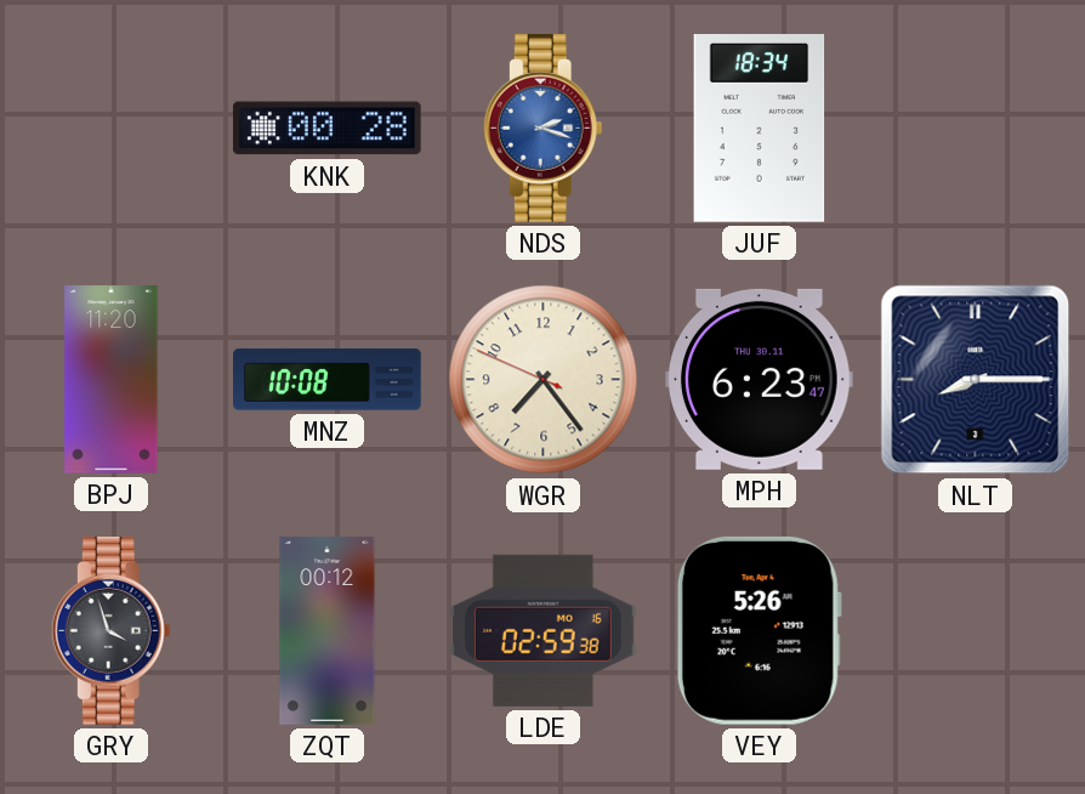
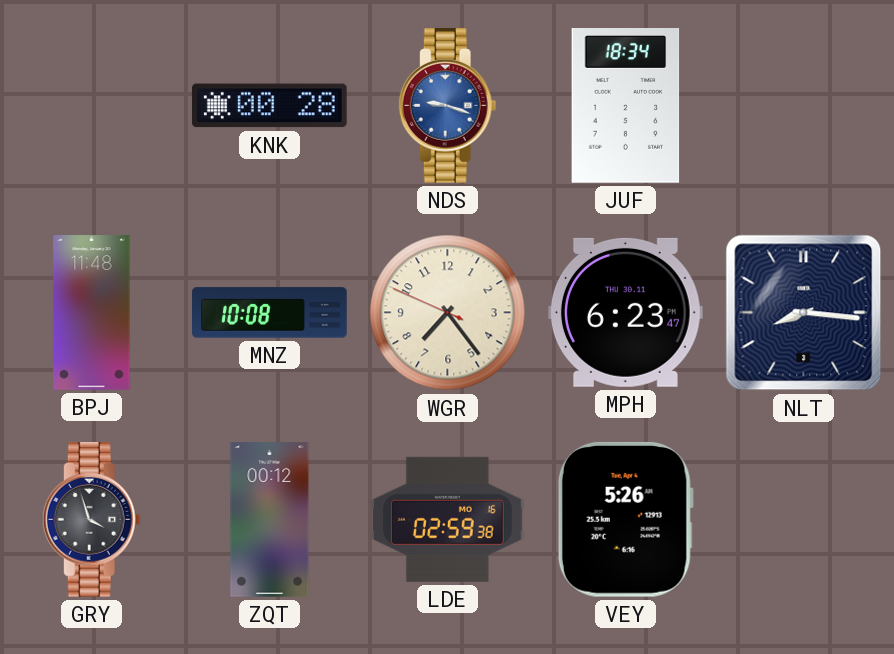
NDS: 2:18 -> 9:18 (447, 106)
BPJ: 11:20 -> 11:48 (92, 313)
NLT: 8:15 -> 8:16 (804, 313)
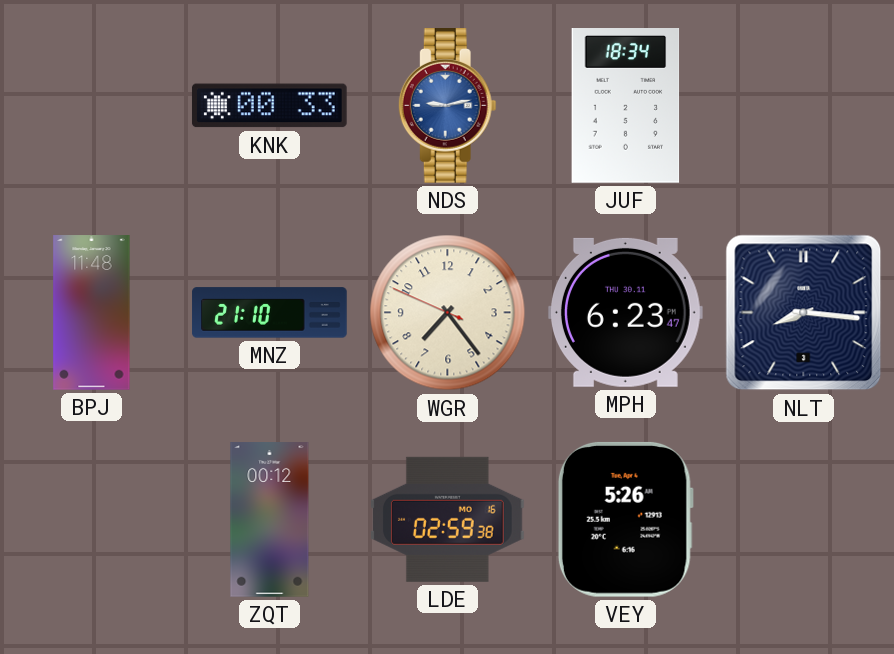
KNK: 00:28 -> 00:33 (269, 106)
NDS: 9:18 -> 9:13 (447, 106)
MNZ: 10:08 -> 21:10 (270, 313)
GRY: 3:57 -> none (91, 520)
